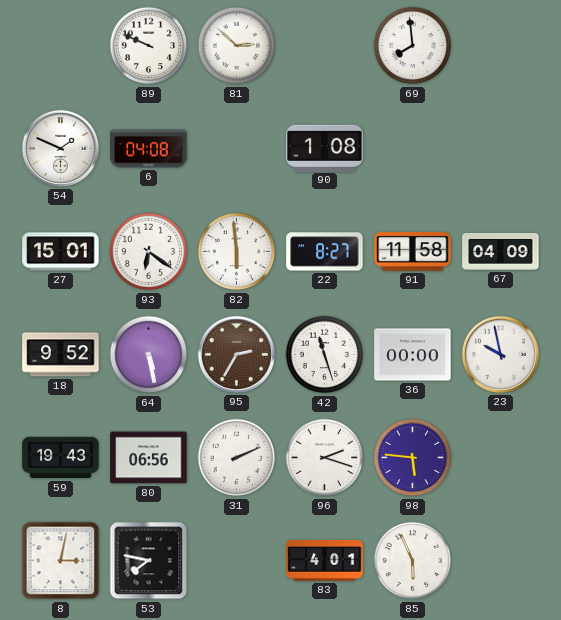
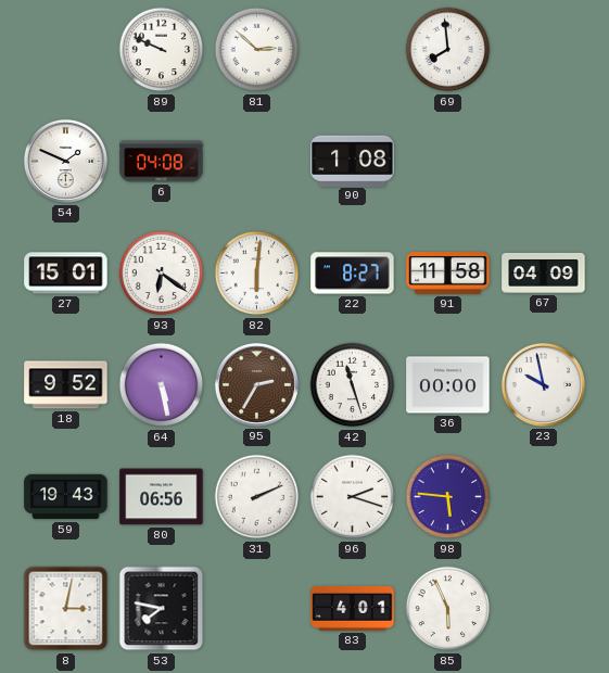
82: 5:59 -> 6:01 (257, 274)
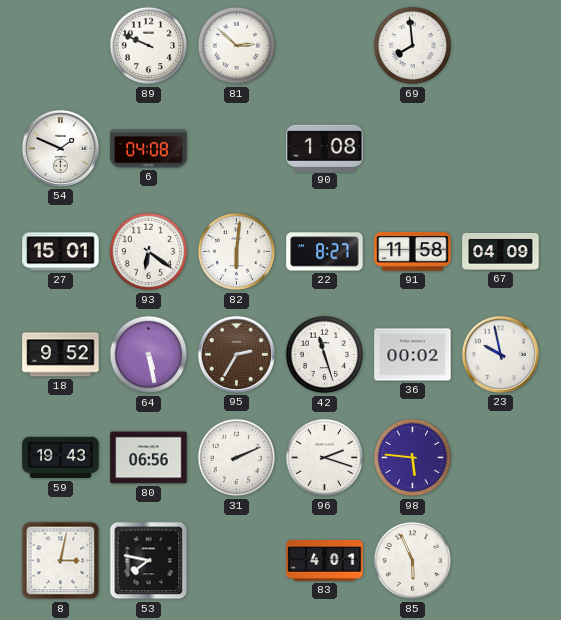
36: 00:00 -> 00:02 (413, 355)
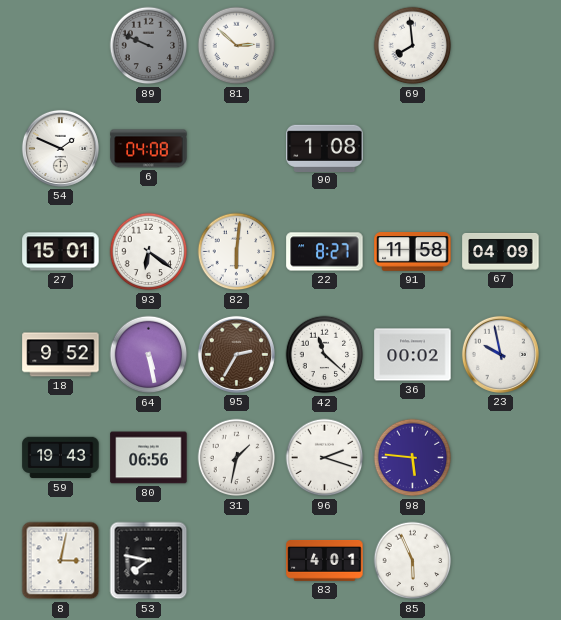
89 dial: white -> grey (149, 46)
42: 11:27 -> 11:22 (325, 355)
31: 2:11 -> 1:32 (237, 458)
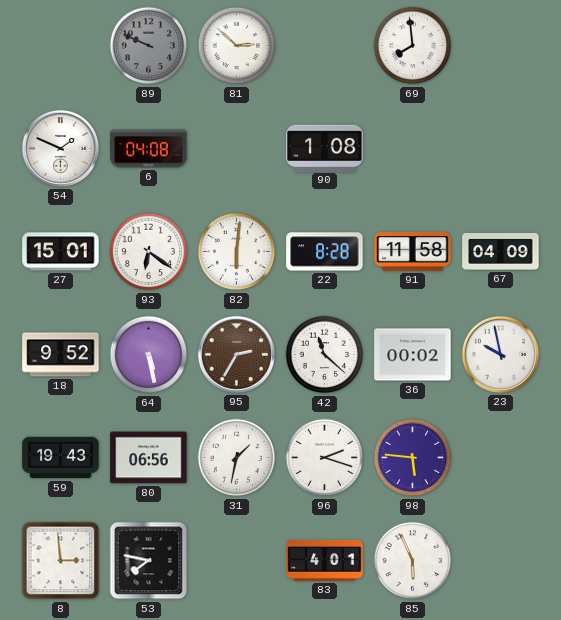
22: 8:27 -> 8:28 (325, 252)
8: 3:02 -> 2:59 (61, 561)
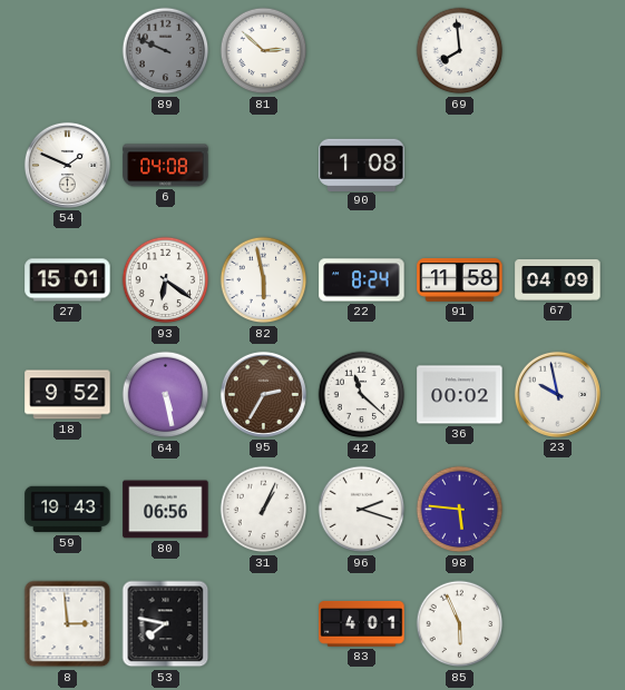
82: 6:01 -> 5:58 (264, 280)
22: 8:28 -> 8:24 (362, 280)
31: 1:32 -> 1:04 (264, 510)
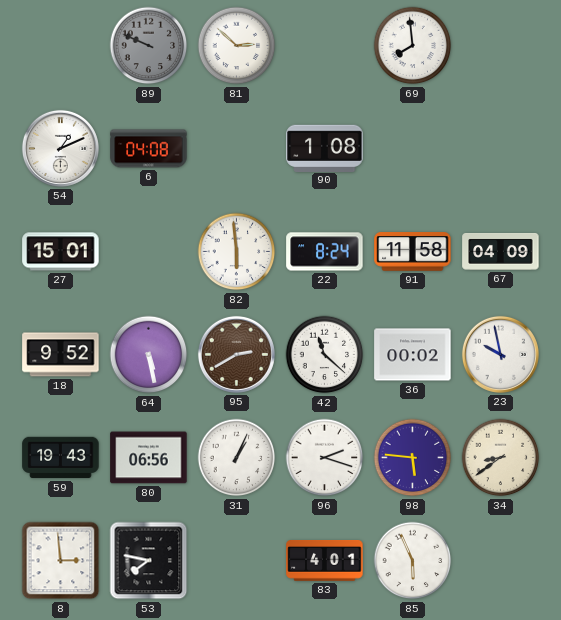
54: 1:49 -> 1:11 (60, 148)
93: 6:21 -> none (166, 280)
82: 5:58 -> 5:59 (237, 252)
95: 2:35 -> 2:40 (236, 354)
34: none -> 8:39 (501, 458)
